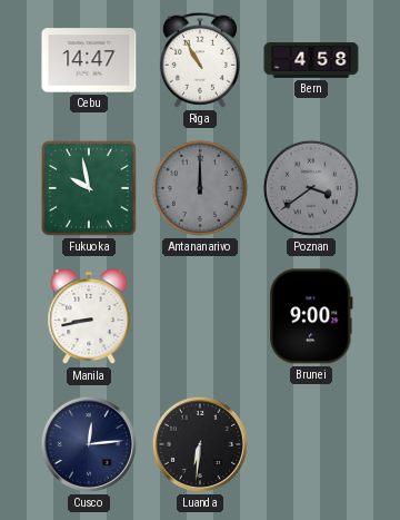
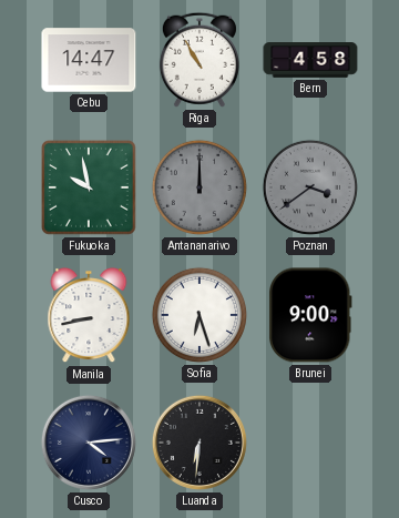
Sofia: none -> 6:27 (199, 315)
Cusco: 12:14 -> 4:14 (89, 443)
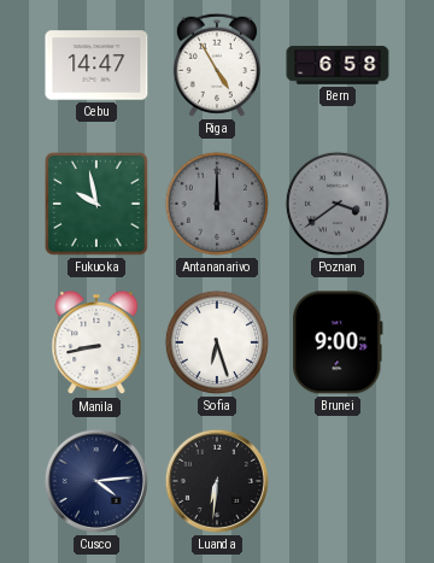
Riga: 10:55 -> 4:55 (217, 65)
Bern: 4:58 -> 6:58 (338, 65)
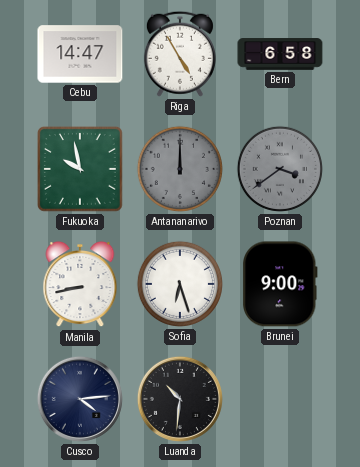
Luanda: 6:31 -> 10:31 (180, 399)
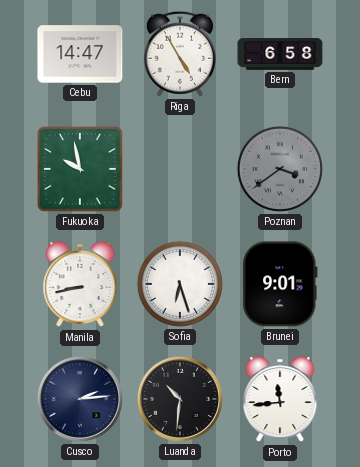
Antananarivo: 12:00 -> none (180, 169)
Brunei: 9:00 -> 9:01 (280, 284)
Cusco: 4:14 -> 2:14 (80, 399)
Porto: none -> 11:44 (280, 399)
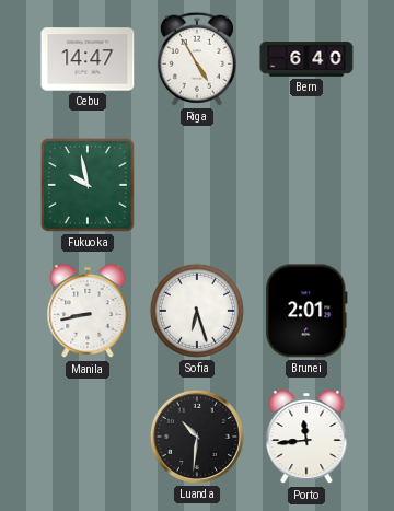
Bern: 6:58 -> 6:40 (306, 59)
Poznan: 3:39 -> none (280, 169)
Brunei: 9:01 -> 2:01 (306, 311)
Cusco: 2:14 -> none (80, 399)
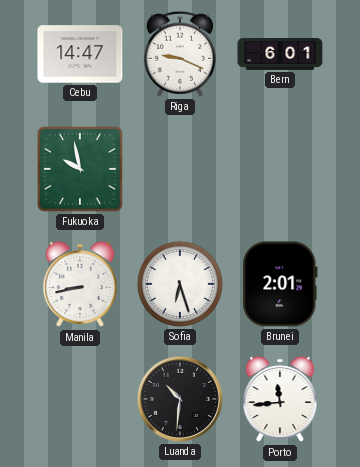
Riga: 4:55 -> 9:19 (180, 54)
Bern: 6:40 -> 6:01 (280, 54)
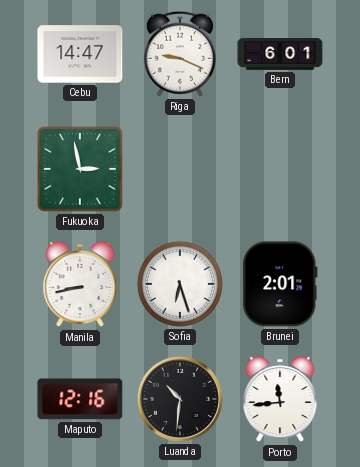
Fukuoka: 9:58 -> 2:58 (81, 170)
Maputo: none -> 12:16 (80, 399)
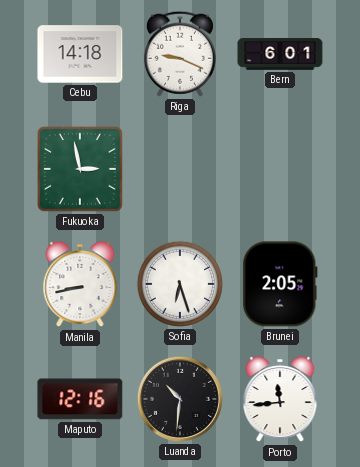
Cebu: 14:47 -> 14:18 (80, 54)
Brunei: 2:01 -> 2:05 (280, 284)
